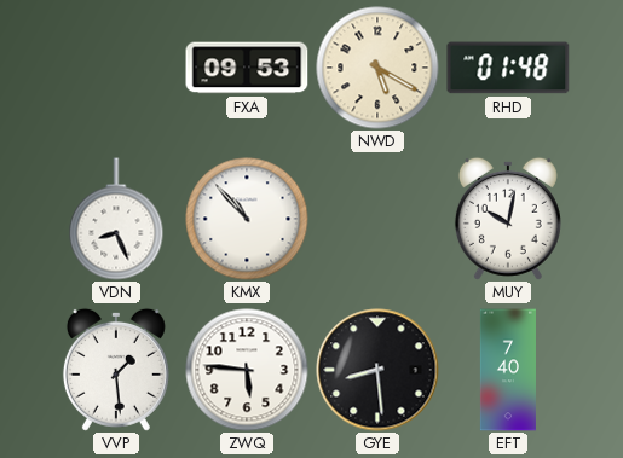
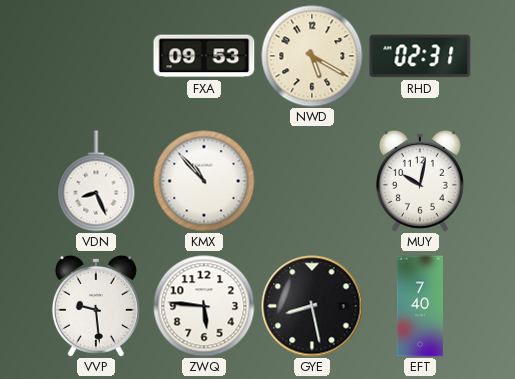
RHD: 01:48 -> 02:31 (420, 56)
VVP: 1:29 -> 9:29 (96, 306)
GYE: 8:29 -> 8:28 (312, 306)
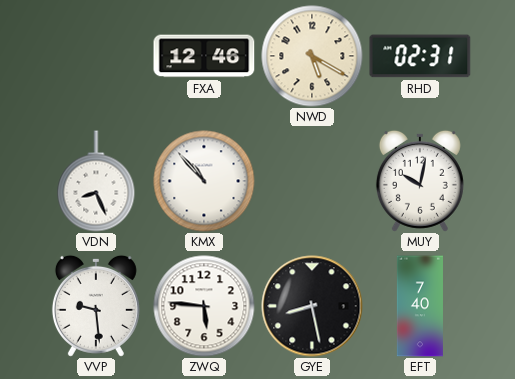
FXA: 09:53 -> 12:46 (204, 56)
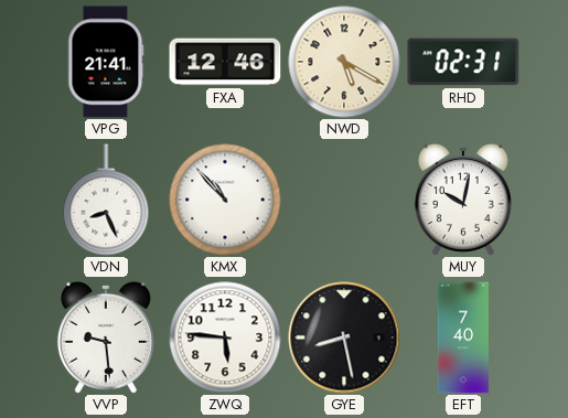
VPG: none -> 21:41 (106, 62)
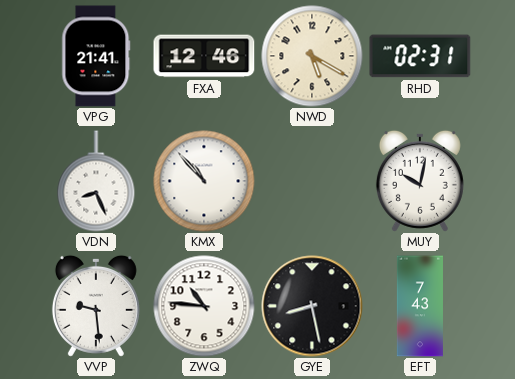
ZWQ: 5:46 -> 10:46 (204, 306)
EFT: 7:40 -> 7:43 (420, 306)
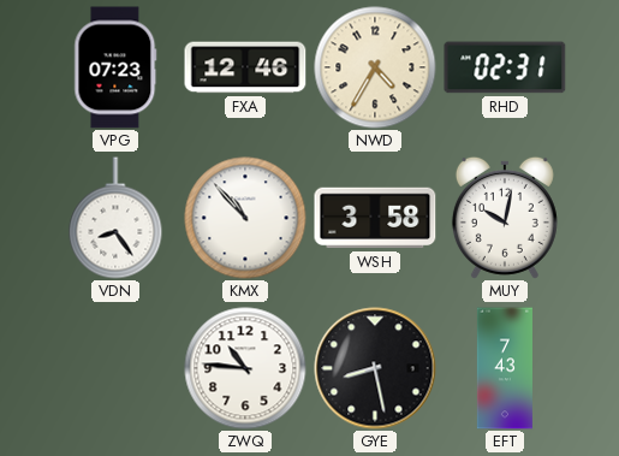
VPG: 21:41 -> 07:23 (115, 67)
NWD: 5:20 -> 4:35 (375, 67)
VDN: 8:26 -> 8:24 (115, 218)
WSH: none -> 3:58 (375, 218)
VVP: 9:29 -> none (96, 306)
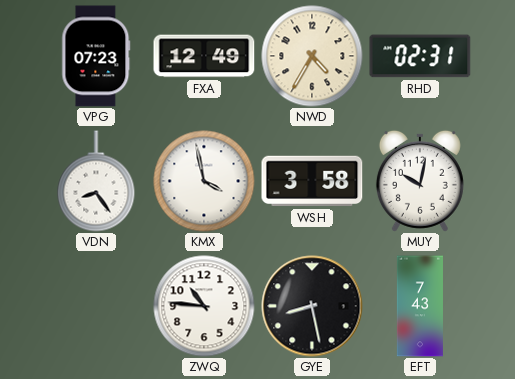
FXA: 12:46 -> 12:49 (204, 56)
KMX: 10:53 -> 3:58 (204, 181)
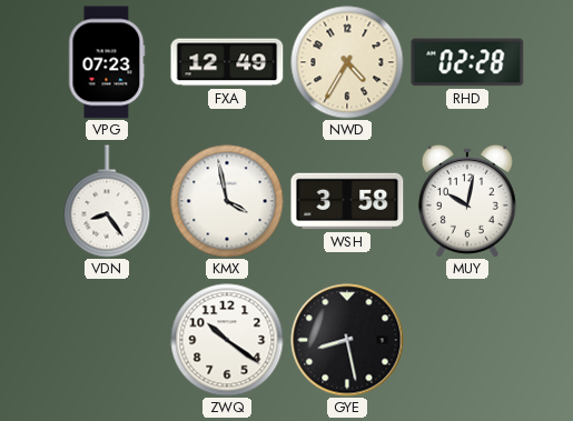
RHD: 02:31 -> 02:28 (467, 62)
ZWQ: 10:46 -> 10:21 (227, 340)
EFT: 7:43 -> none (420, 306)
